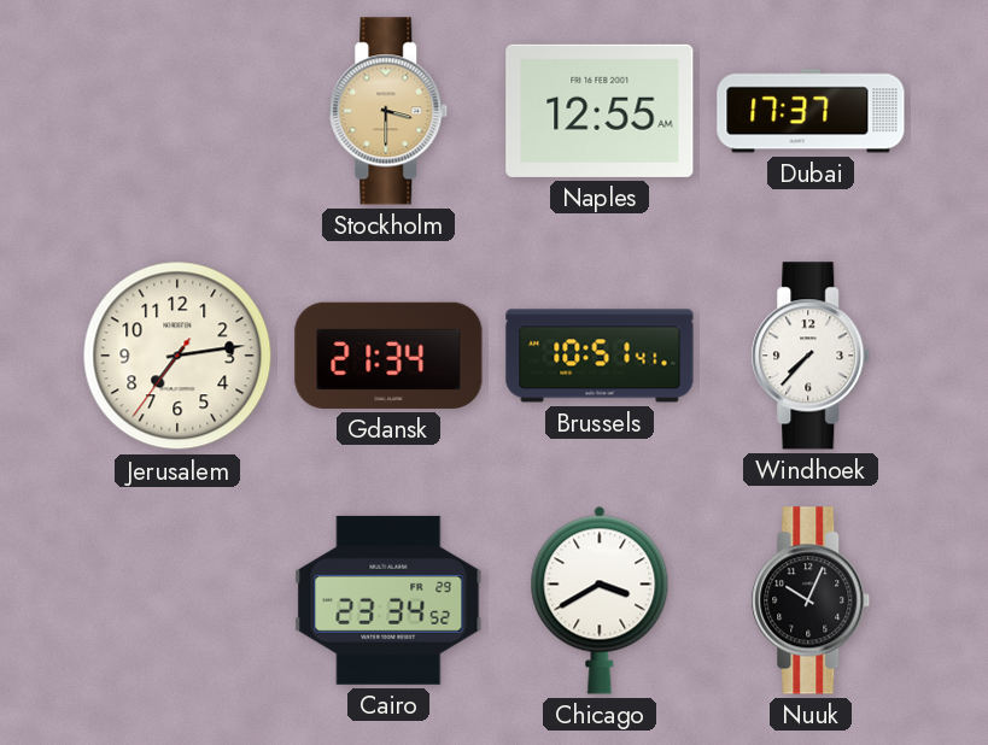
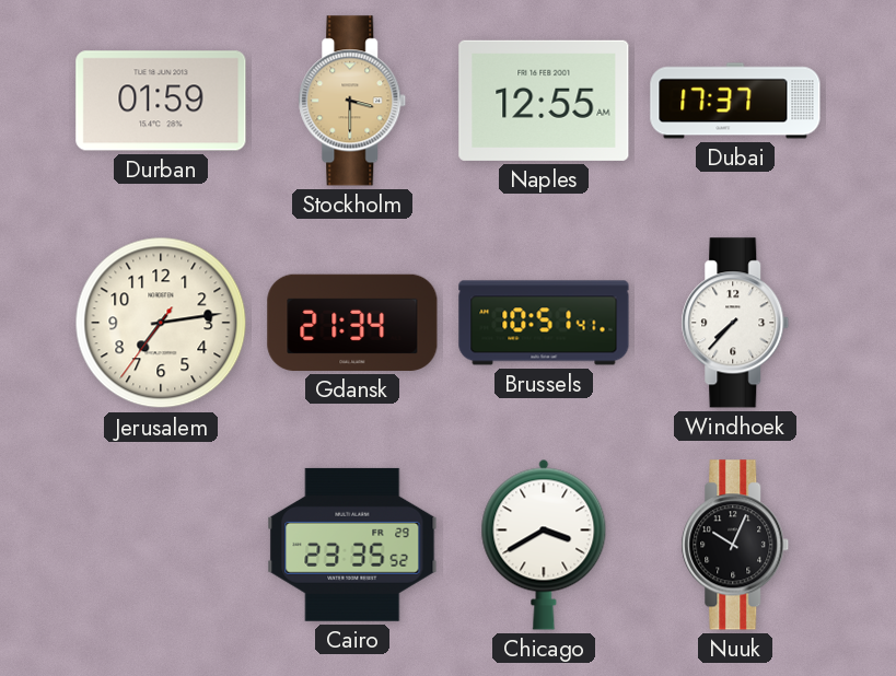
Durban: none -> 01:59 (161, 101)
Cairo: 23:34 -> 23:35 (352, 545)
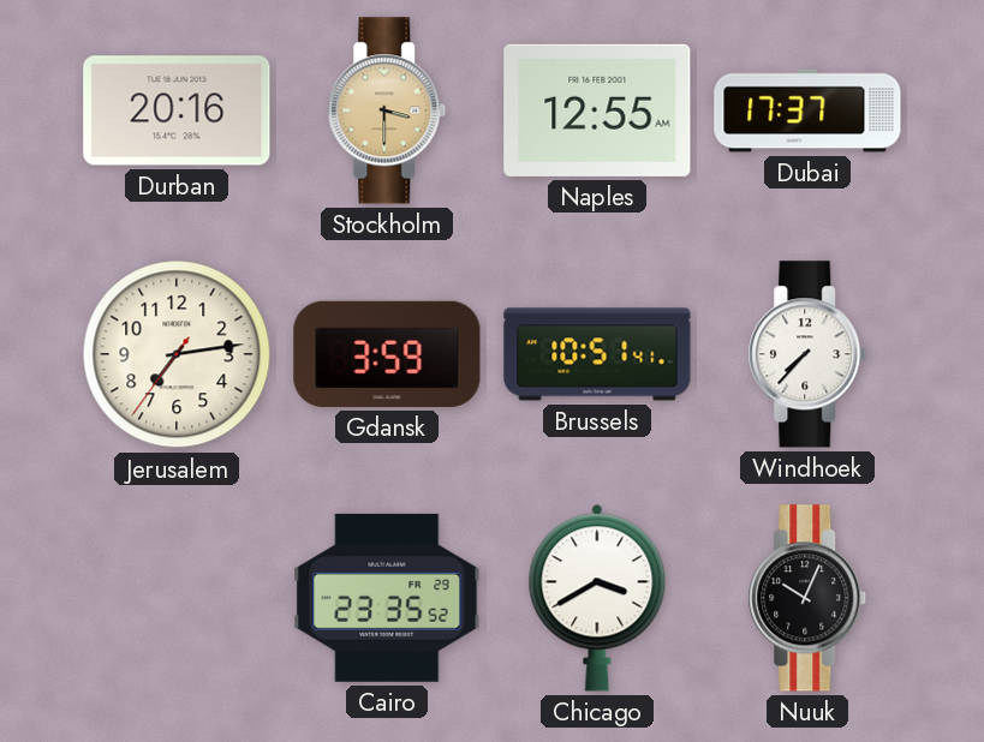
Durban: 01:59 -> 20:16 (177, 110)
Gdansk: 21:34 -> 3:59 (387, 354)
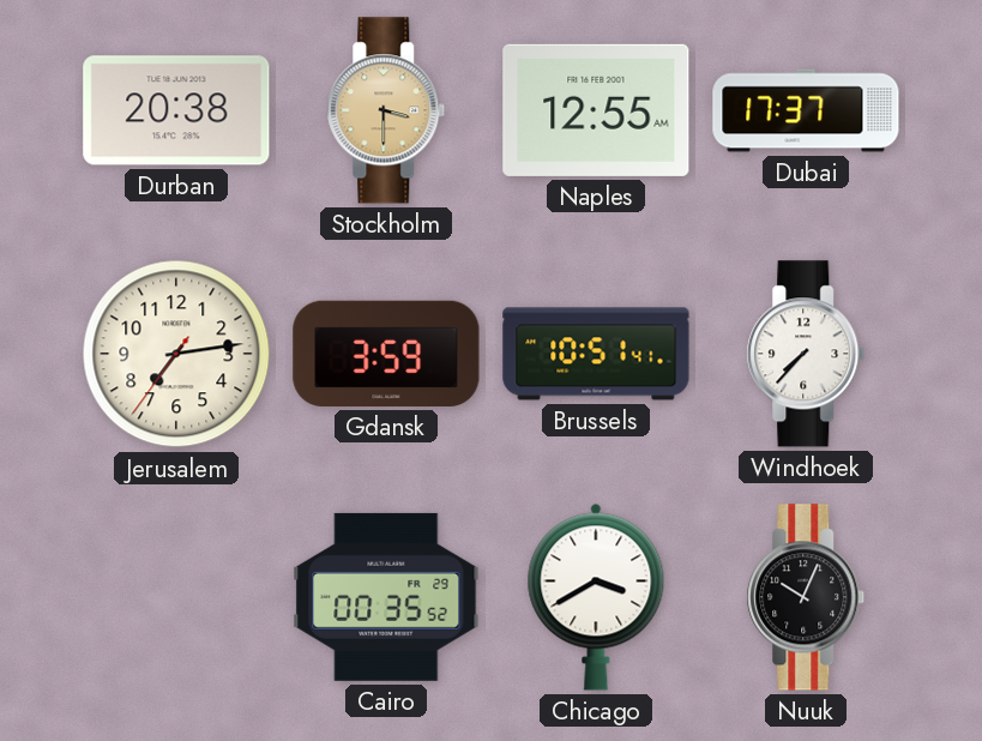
Durban: 20:16 -> 20:38 (176, 110)
Cairo: 23:35 -> 00:35 (386, 597)
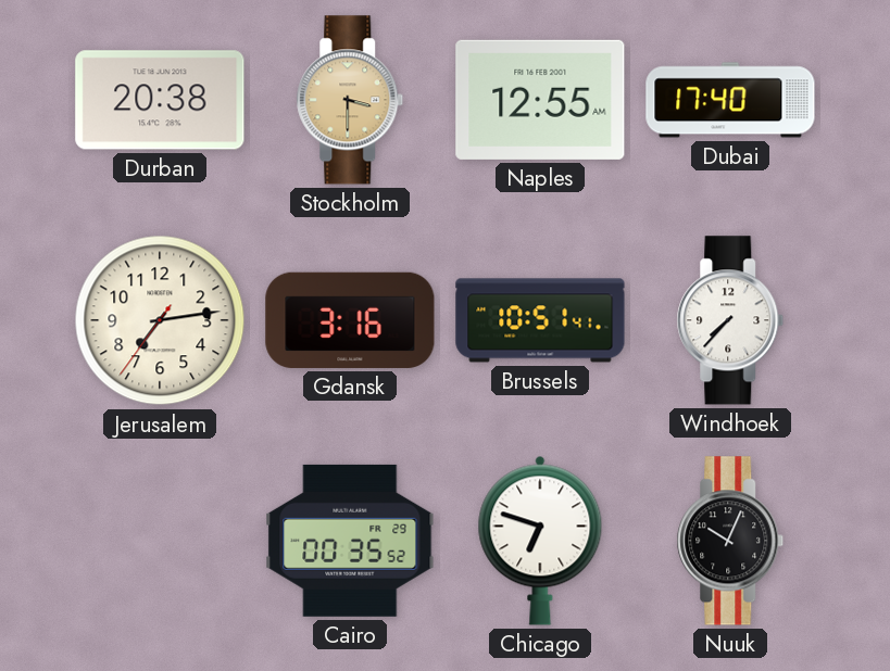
Dubai: 17:37 -> 17:40 (730, 100)
Gdansk: 3:59 -> 3:16 (350, 320)
Chicago: 3:40 -> 6:48 (540, 541)
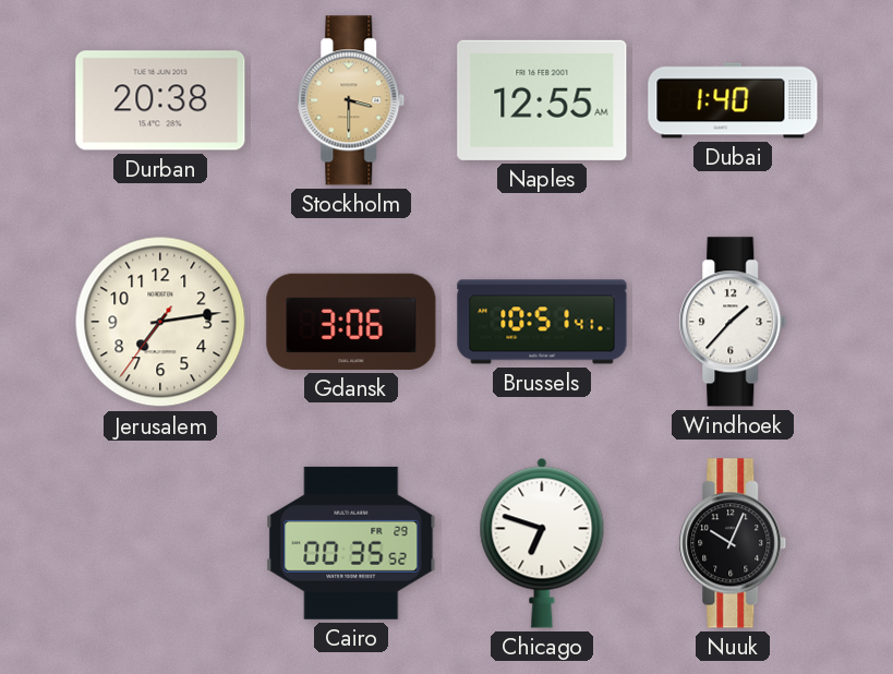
Dubai: 17:40 -> 1:40 (733, 100)
Gdansk: 3:16 -> 3:06 (351, 322)
Windhoek: 7:37 -> 1:37 (733, 322)
